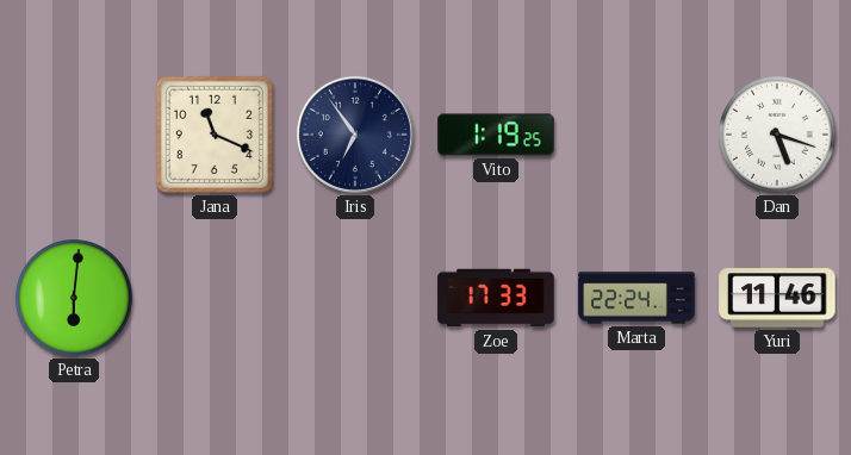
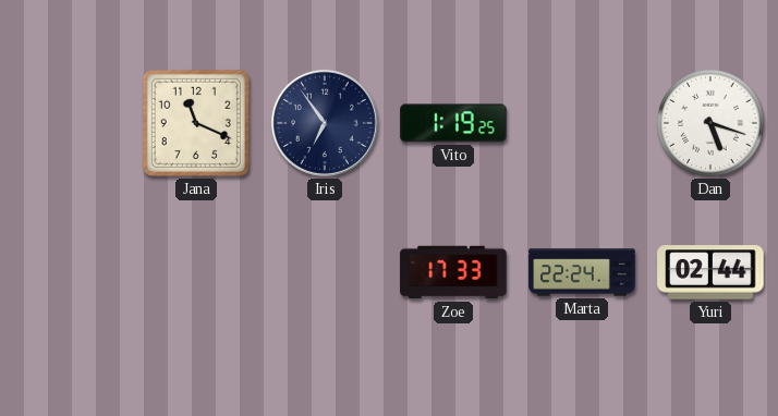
Petra: 6:01 -> none (74, 298)
Yuri: 11:46 -> 02:44 (710, 272)
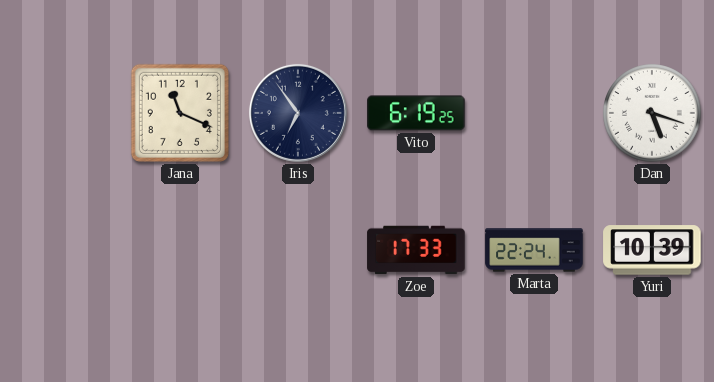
Vito: 1:19 -> 6:19 (416, 113)
Yuri: 02:44 -> 10:39 (652, 250)
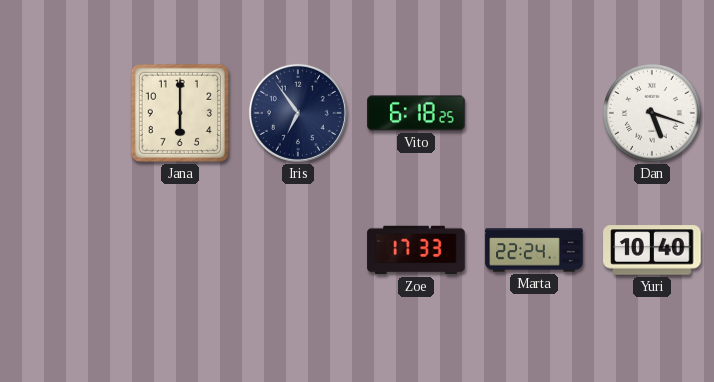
Jana: 11:19 -> 6:00 (180, 113)
Vito: 6:19 -> 6:18 (416, 113)
Yuri: 10:39 -> 10:40 (652, 250)
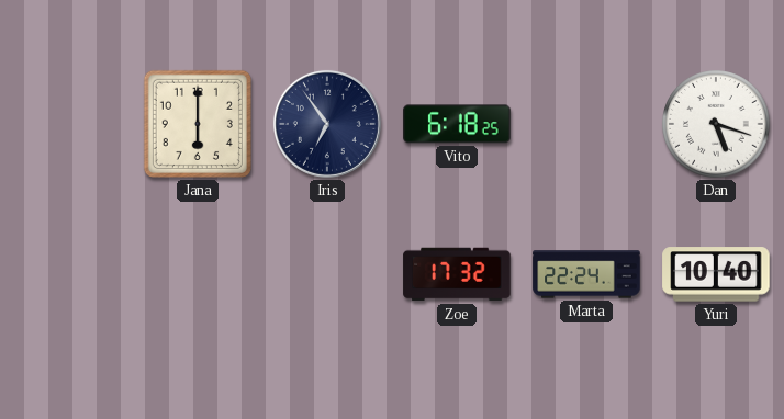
Zoe: 17:33 -> 17:32 (457, 274)
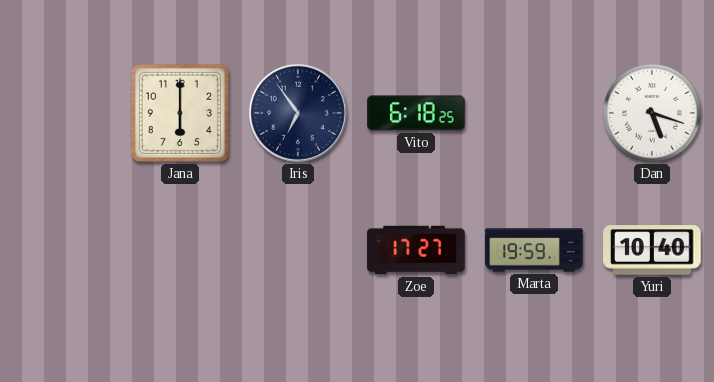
Zoe: 17:32 -> 17:27 (416, 250)
Marta: 22:24 -> 19:59 (534, 250)
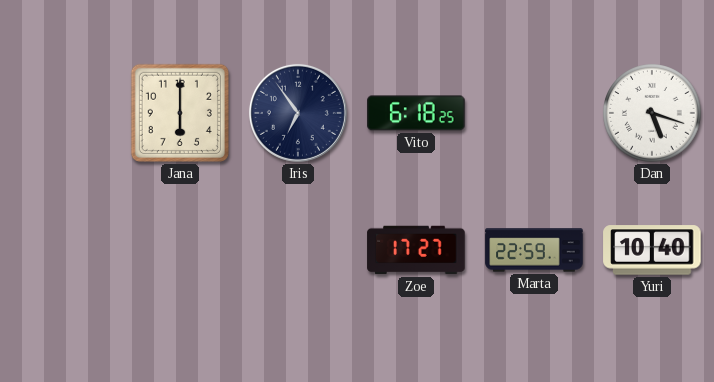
Marta: 19:59 -> 22:59 (534, 250)
